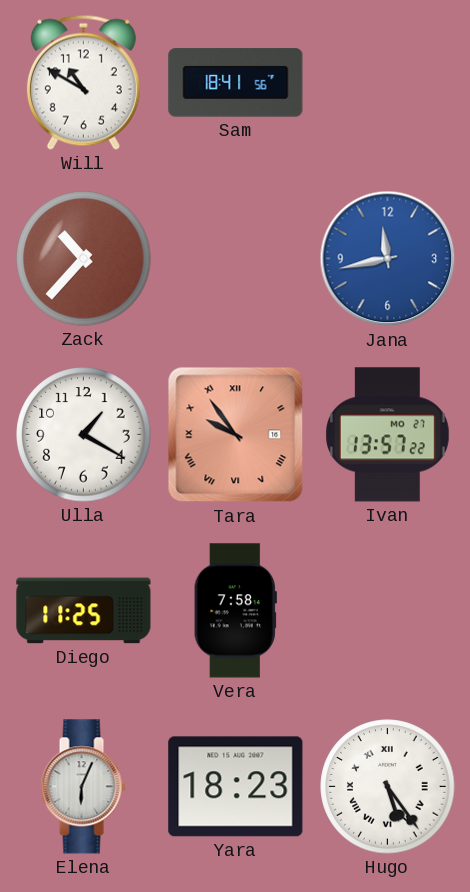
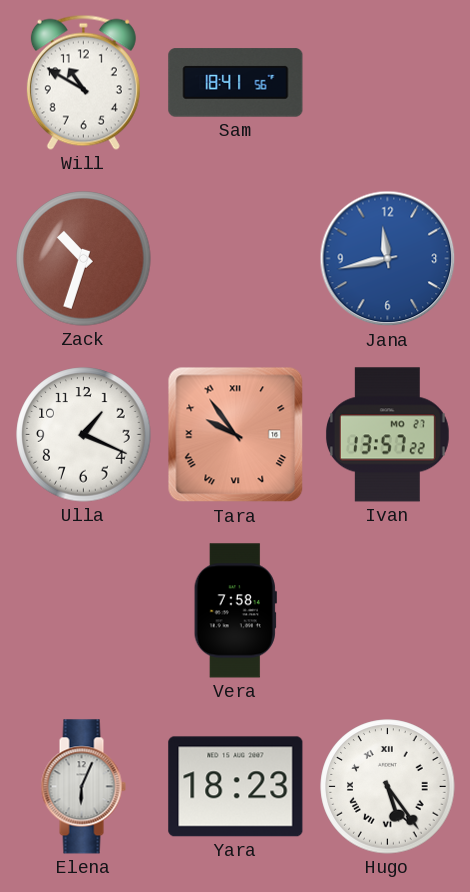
Zack: 10:37 -> 10:33 (84, 259)
Ulla: 1:20 -> 1:19 (84, 435)
Diego: 11:25 -> none (84, 611)
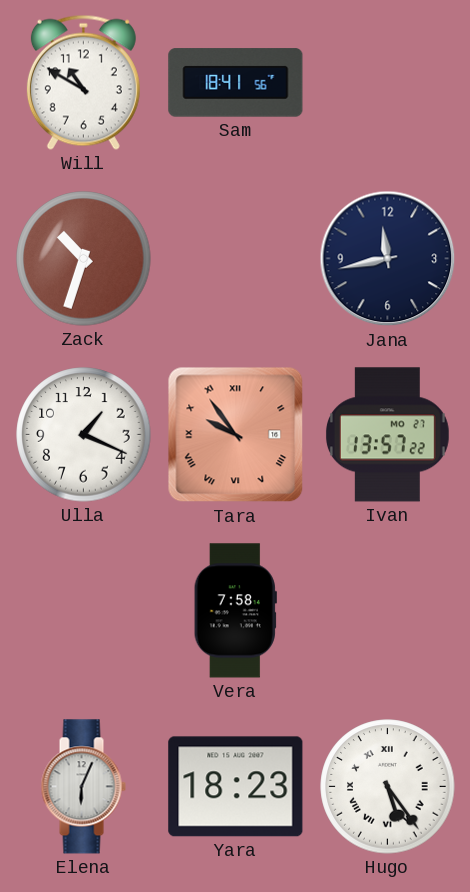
Jana dial: blue -> navy (388, 259)
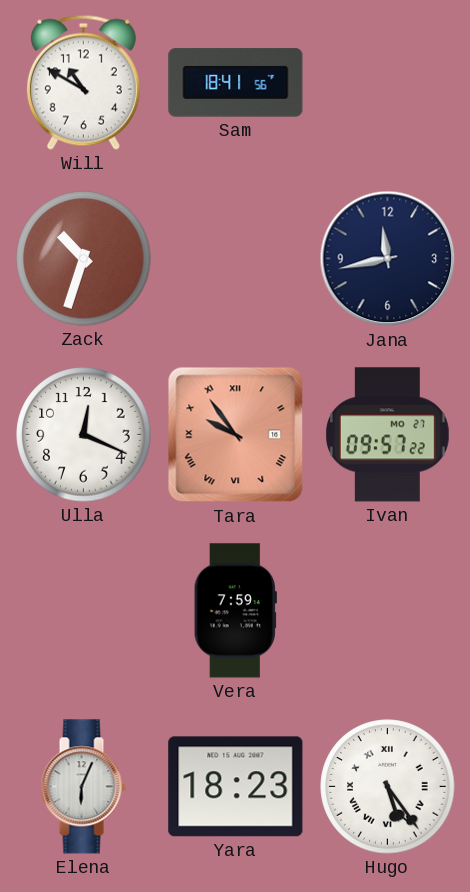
Ulla: 1:19 -> 12:19 (84, 435)
Ivan: 13:57 -> 09:57 (387, 435)
Vera: 7:58 -> 7:59 (235, 611)
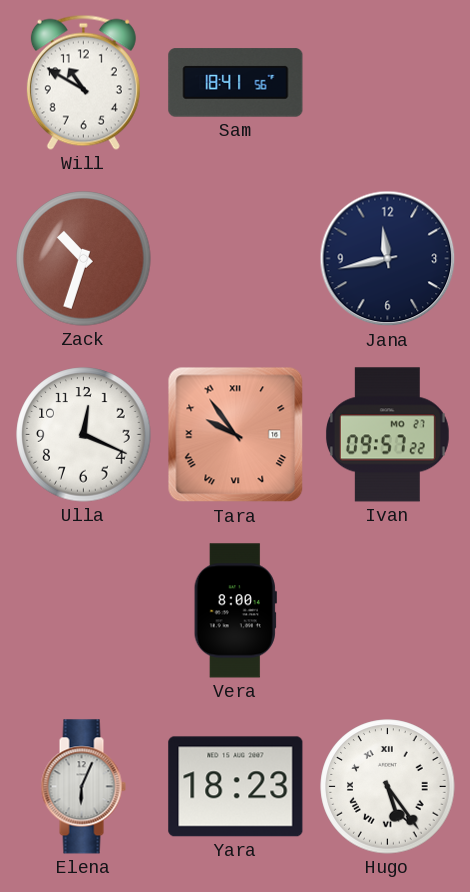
Vera: 7:59 -> 8:00 (235, 611)
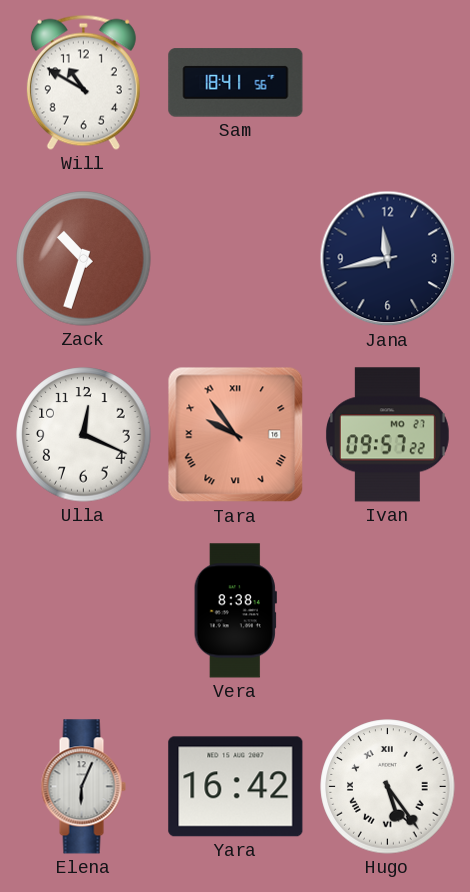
Vera: 8:00 -> 8:38 (235, 611)
Yara: 18:23 -> 16:42 (236, 787)
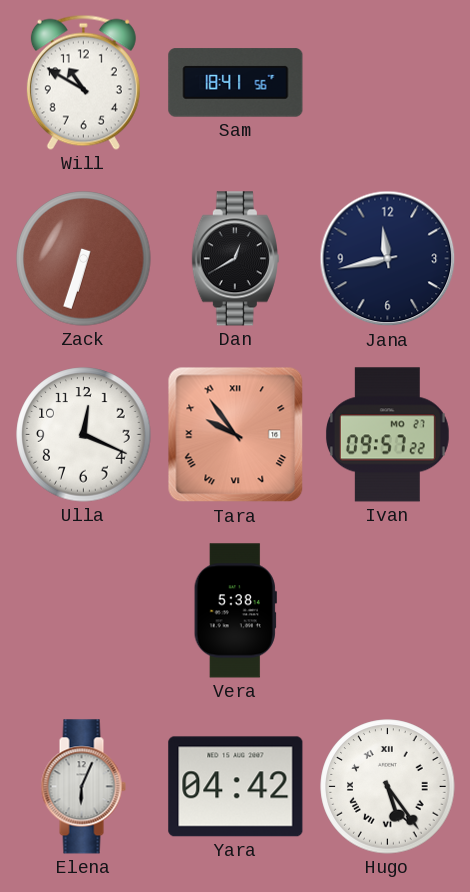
Zack: 10:33 -> 6:33 (84, 259)
Dan: none -> 12:40 (235, 259)
Vera: 8:38 -> 5:38 (235, 611)
Yara: 16:42 -> 04:42 (236, 787)
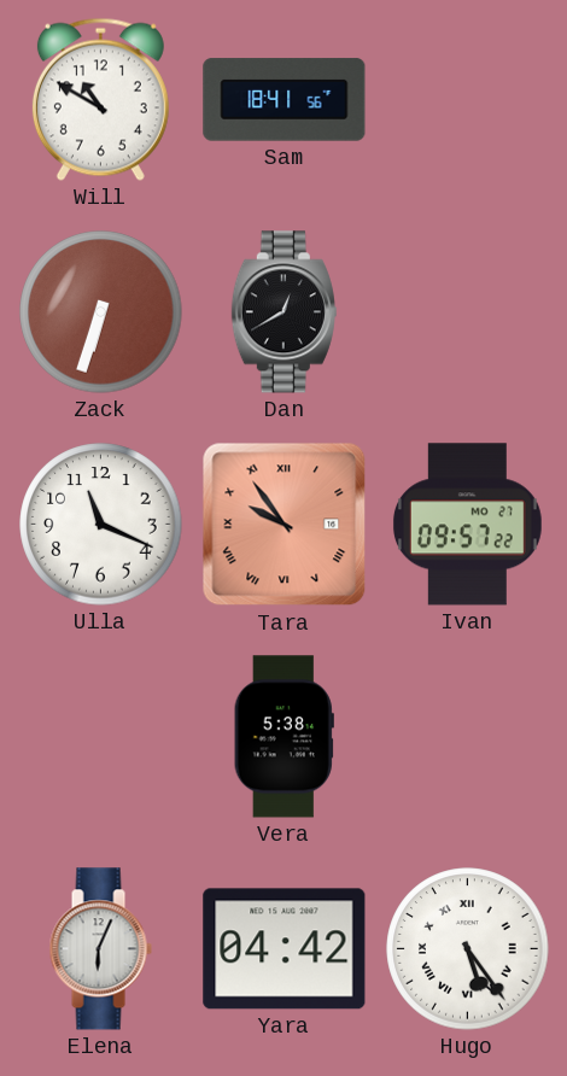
Jana: 11:43 -> none (388, 259)
Ulla: 12:19 -> 11:19 (101, 525)
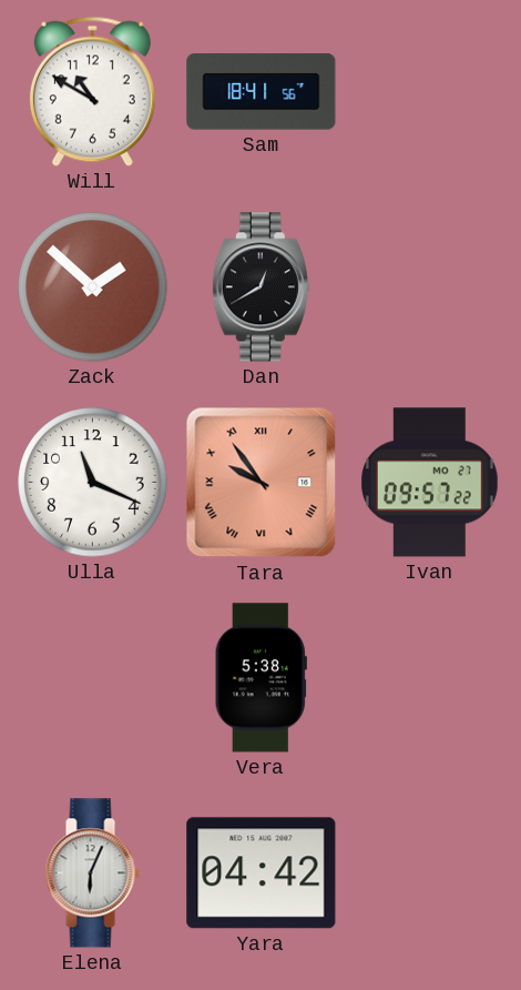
Zack: 6:33 -> 1:52 (93, 287)
Hugo: 5:24 -> none (468, 949)
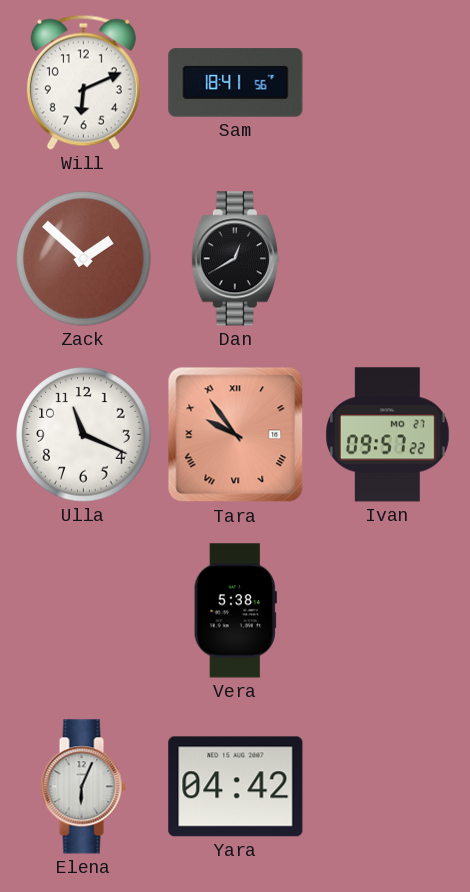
Will: 10:50 -> 6:11 (83, 82)
